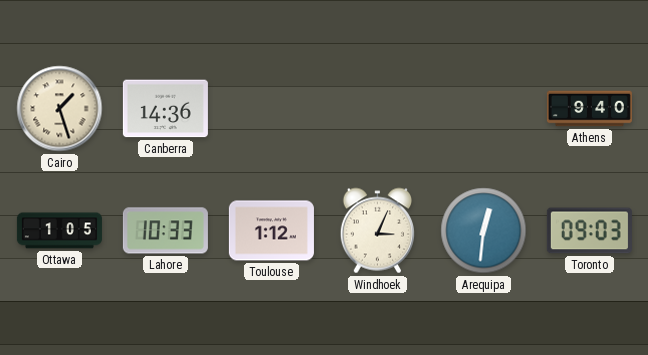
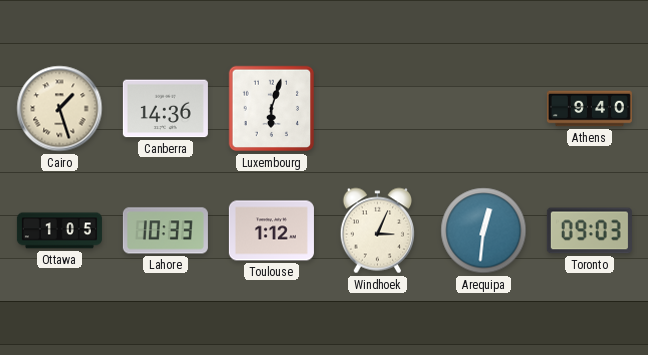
Luxembourg: none -> 6:03 (272, 109)
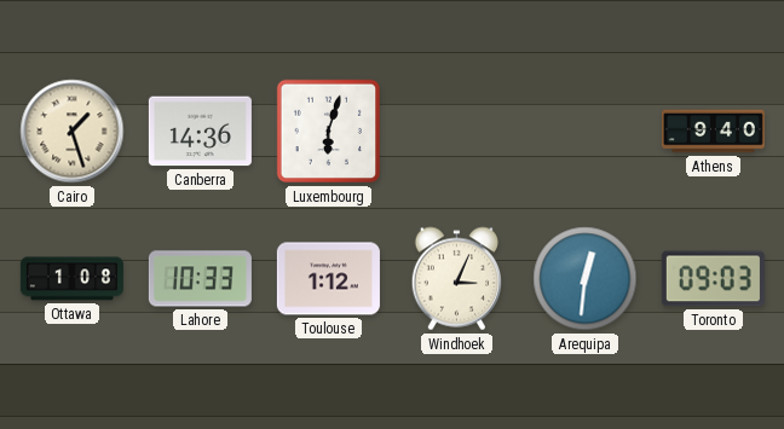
Ottawa: 1:05 -> 1:08 (71, 279)
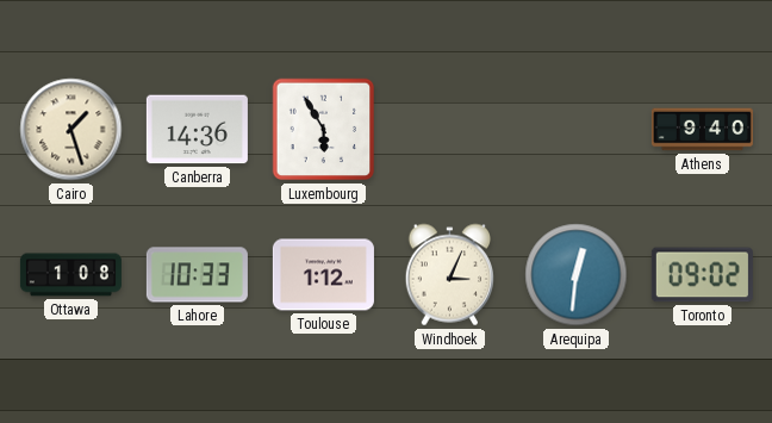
Luxembourg: 6:03 -> 5:55 (324, 130)
Toronto: 09:03 -> 09:02 (702, 275)
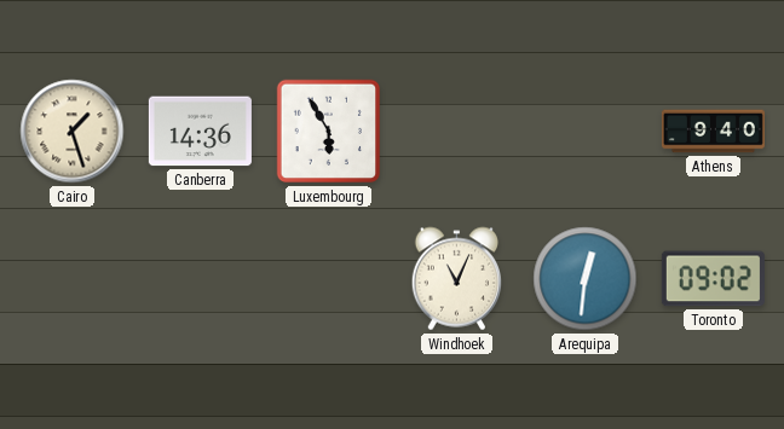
Ottawa: 1:08 -> none (70, 275)
Lahore: 10:33 -> none (197, 275)
Toulouse: 1:12 -> none (323, 275)
Windhoek: 3:04 -> 11:04 (456, 279)
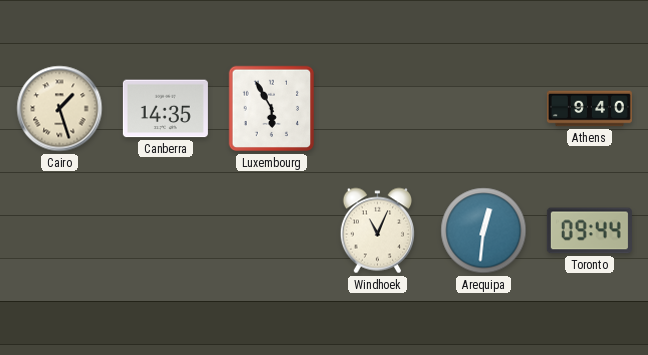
Canberra: 14:36 -> 14:35 (165, 109)
Toronto: 09:02 -> 09:44 (589, 231)
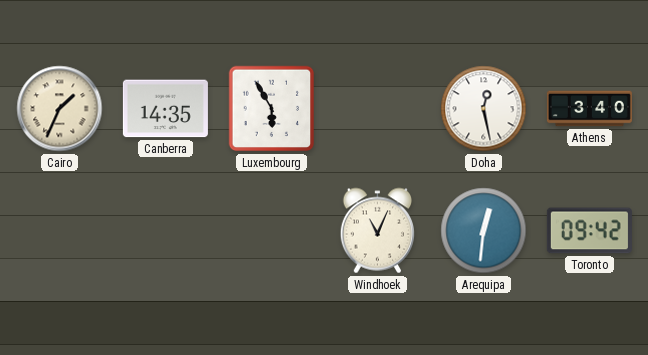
Cairo: 1:27 -> 1:34 (60, 109)
Doha: none -> 12:28 (484, 109)
Athens: 9:40 -> 3:40 (589, 109)
Toronto: 09:44 -> 09:42 (589, 231)
